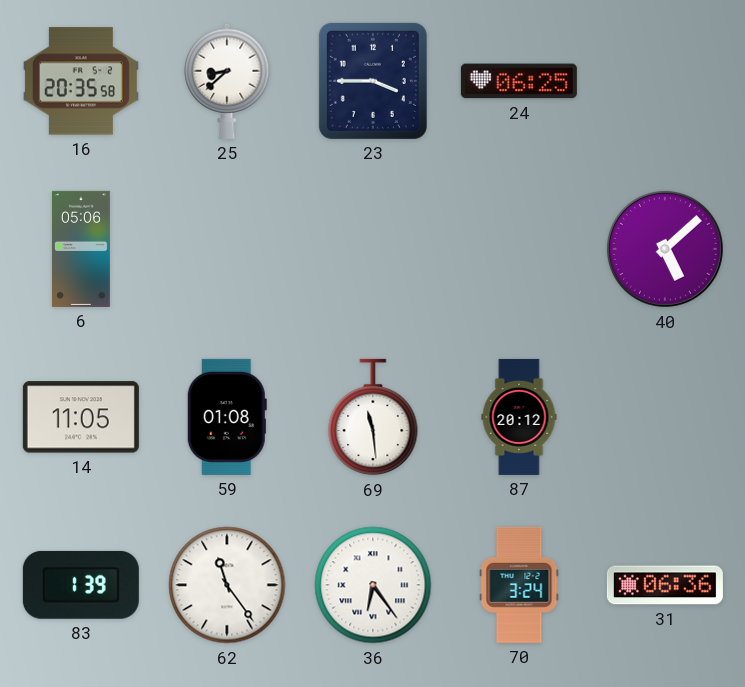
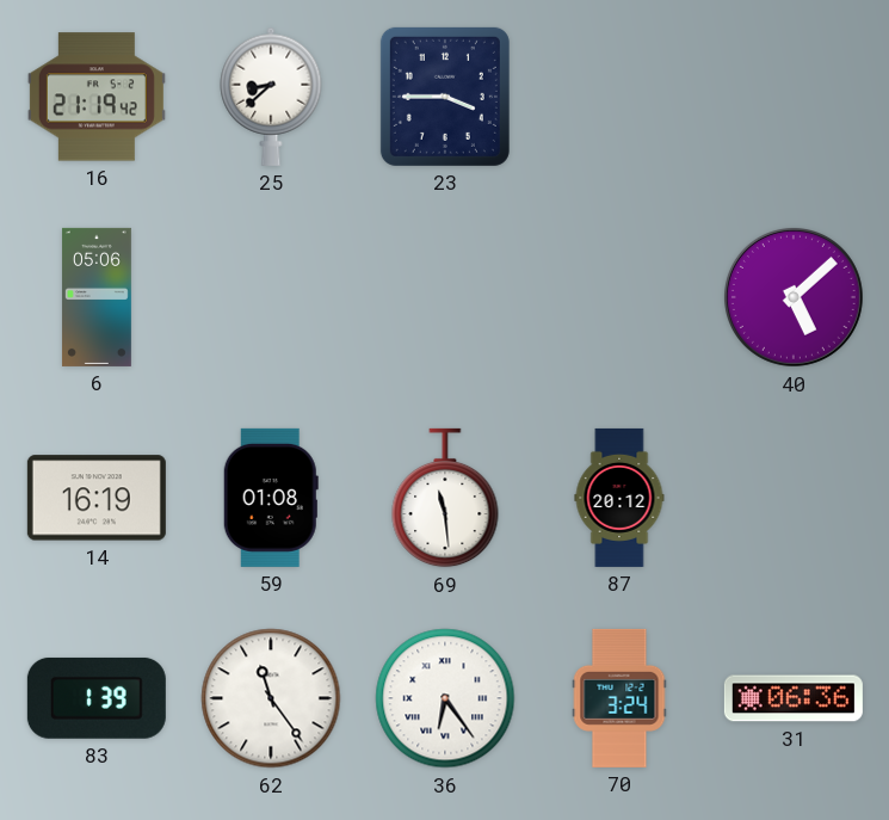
16: 20:35 -> 21:19 (97, 97)
24: 06:25 -> none (519, 81)
14: 11:05 -> 16:19 (97, 498)
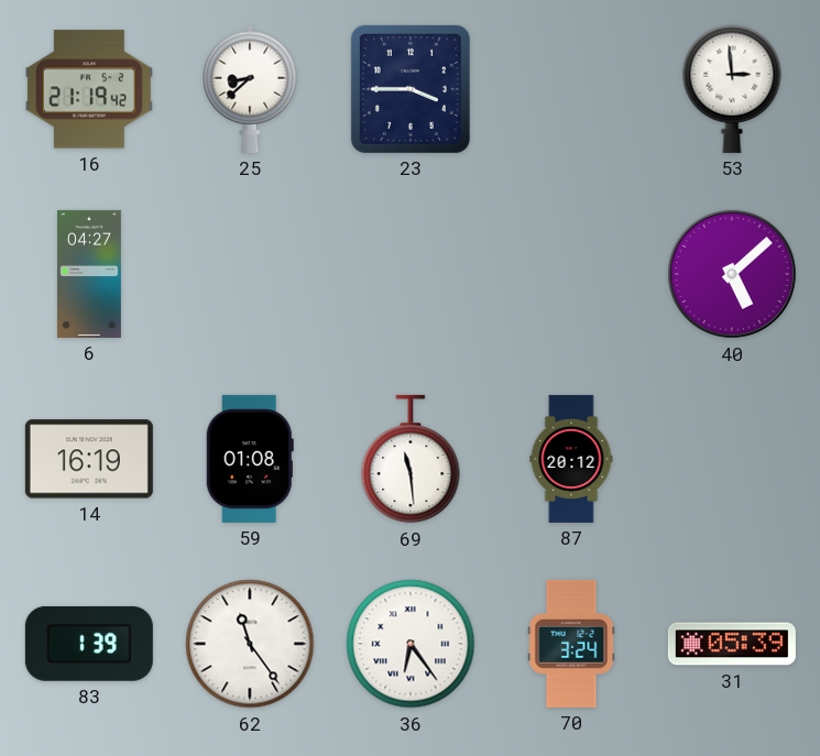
53: none -> 2:59 (732, 89)
6: 05:06 -> 04:27 (89, 274)
31: 06:36 -> 05:39 (732, 644)
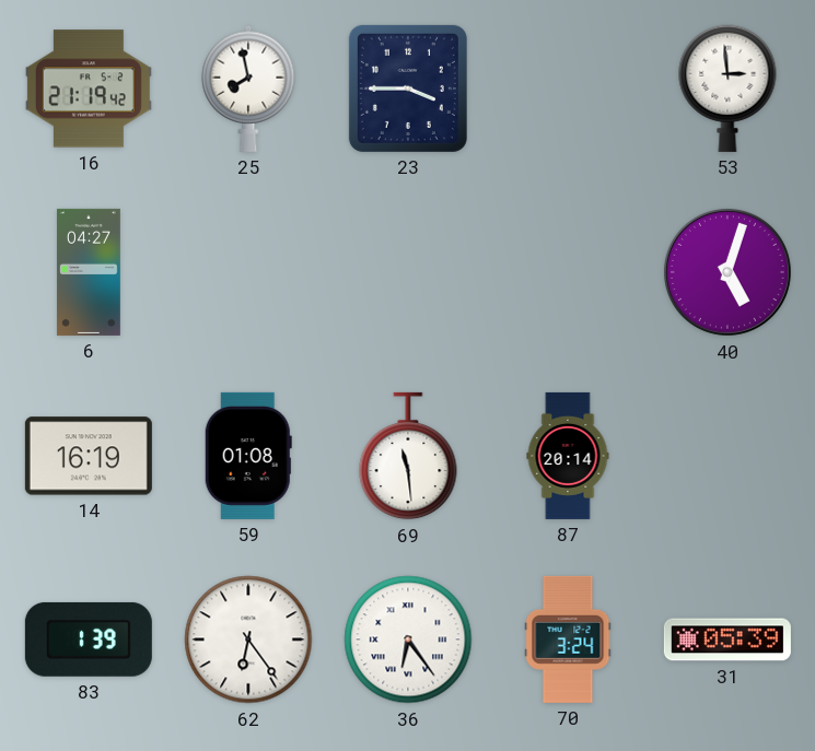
25: 8:38 -> 7:58 (248, 89)
40: 5:08 -> 5:03 (727, 272)
87: 20:12 -> 20:14 (568, 456)
62: 11:24 -> 6:24 (248, 639)
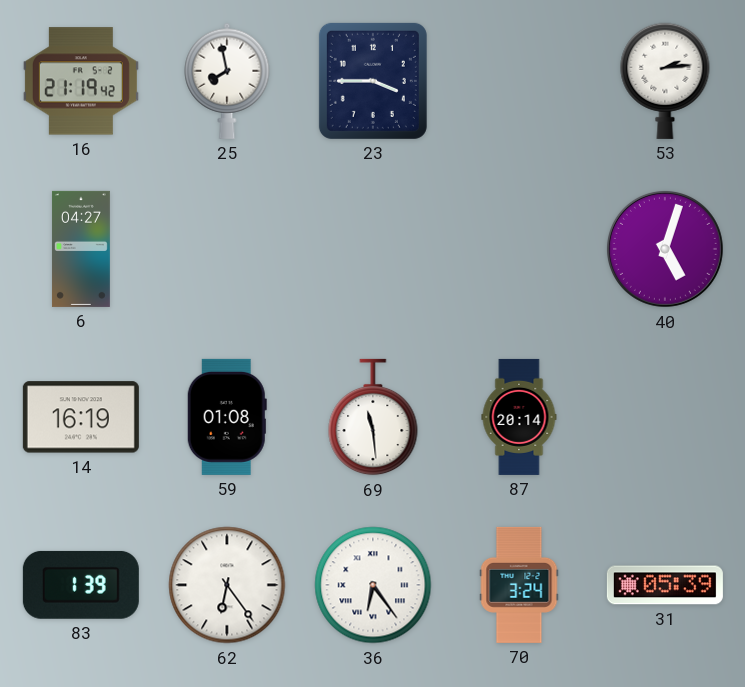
53: 2:59 -> 2:14 (665, 81)
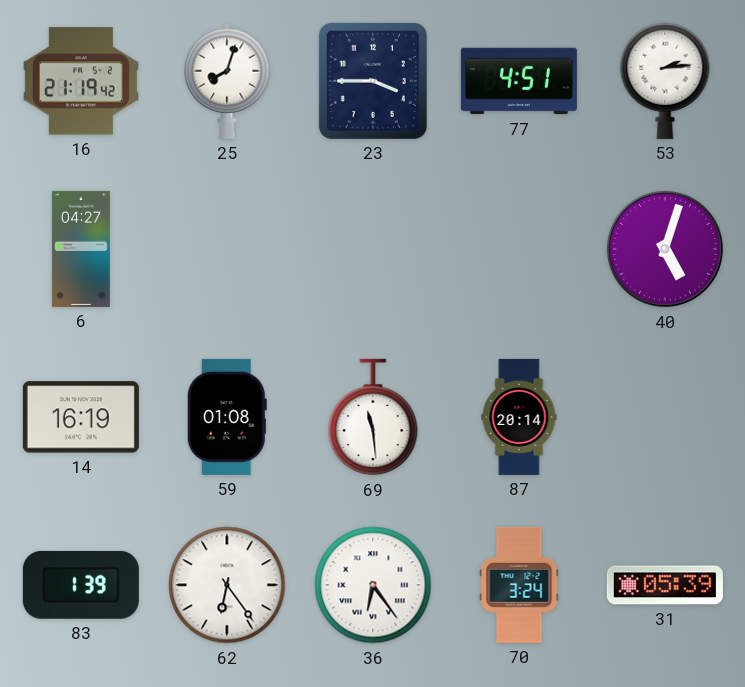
25: 7:58 -> 8:03 (227, 81)
77: none -> 4:51 (519, 81)
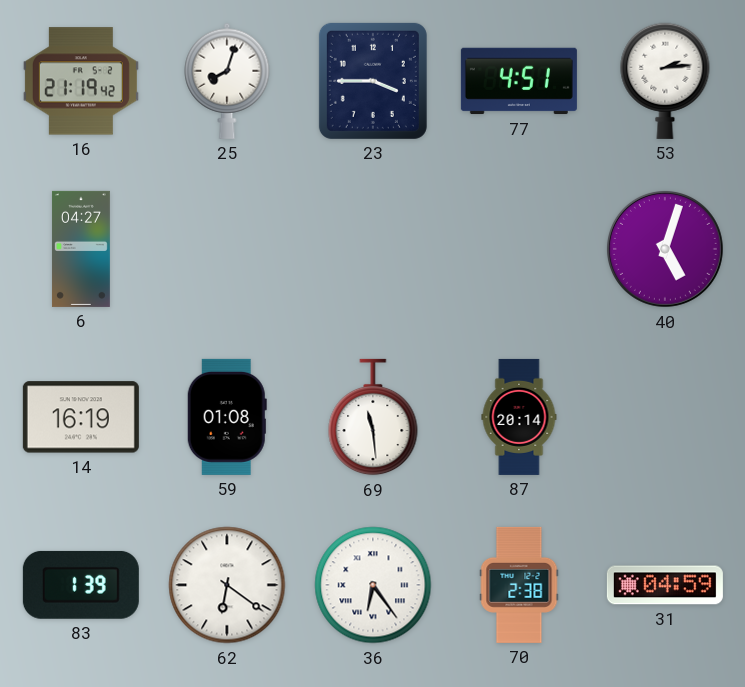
62: 6:24 -> 6:21 (227, 585)
70: 3:24 -> 2:38 (519, 585)
31: 05:39 -> 04:59 (665, 585)
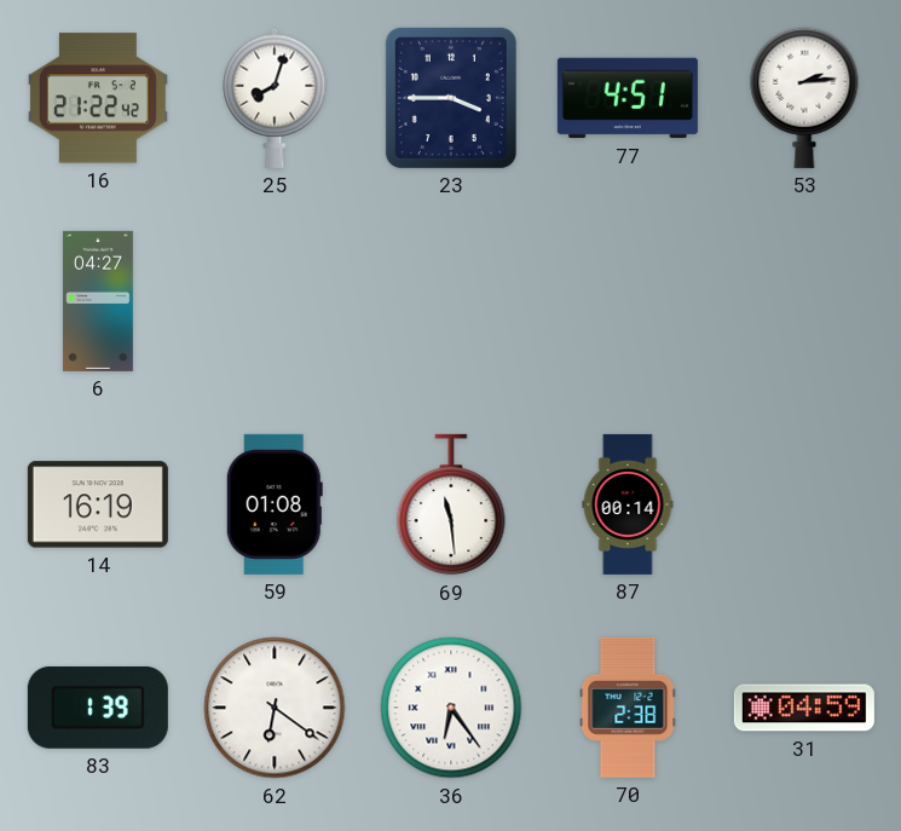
16: 21:19 -> 21:22 (98, 98)
40: 5:03 -> none (665, 249)
87: 20:14 -> 00:14 (628, 504)
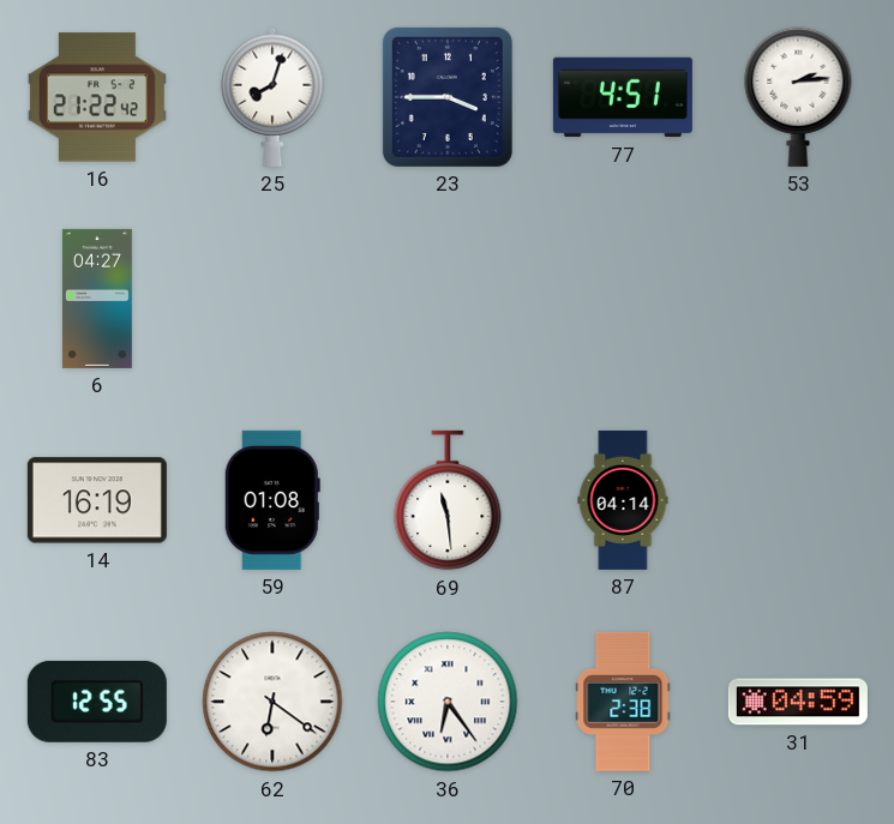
87: 00:14 -> 04:14 (623, 500)
83: 1:39 -> 12:55 (97, 702)
